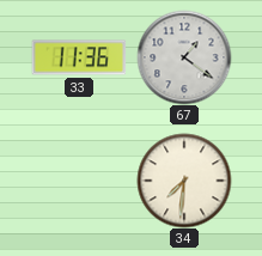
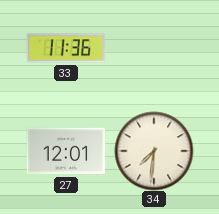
67: 1:21 -> none (184, 57)
27: none -> 12:01 (66, 151)
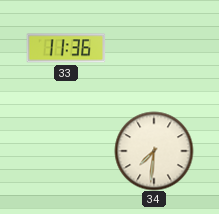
27: 12:01 -> none (66, 151)
